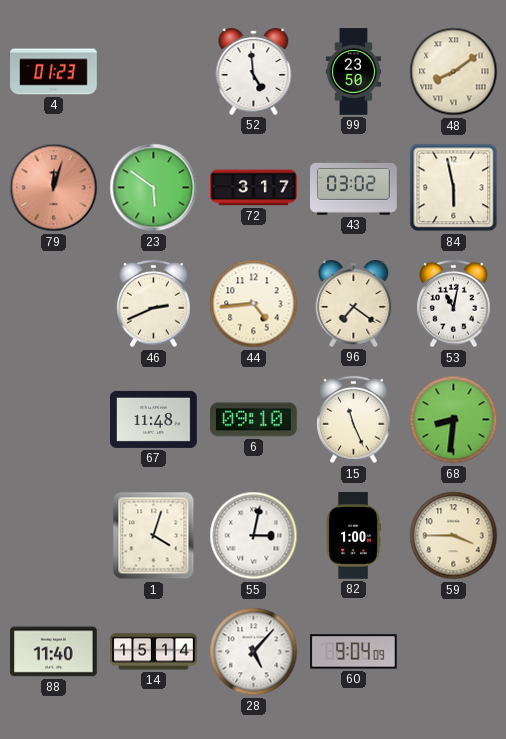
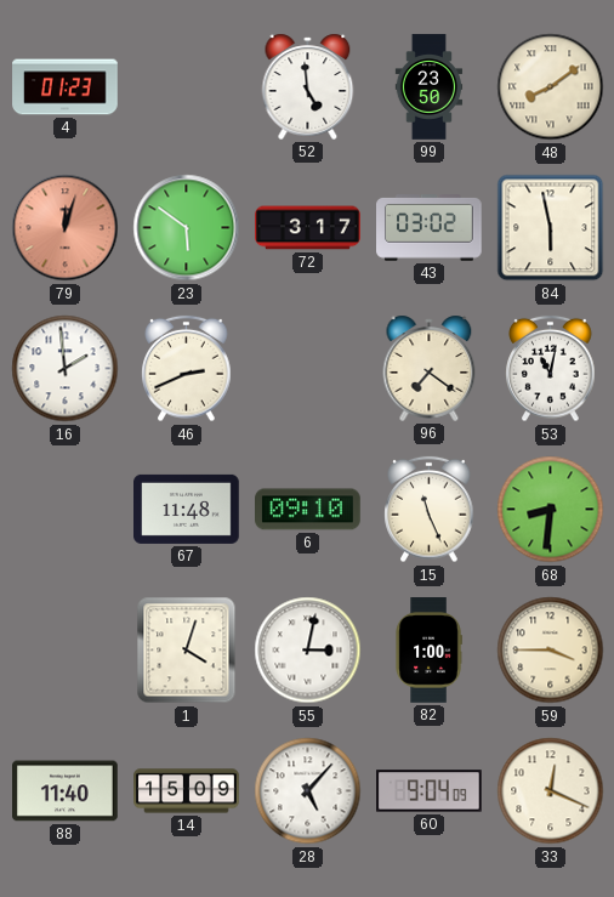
16: none -> 1:59 (66, 369)
44: 4:44 -> none (254, 304)
14: 15:14 -> 15:09 (187, 791)
33: none -> 12:19 (551, 791)
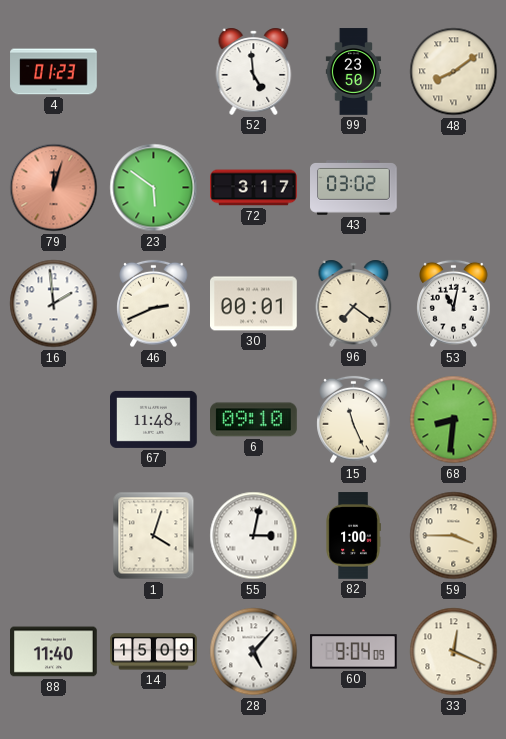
84: 5:58 -> none (551, 228)
30: none -> 00:01 (254, 304)
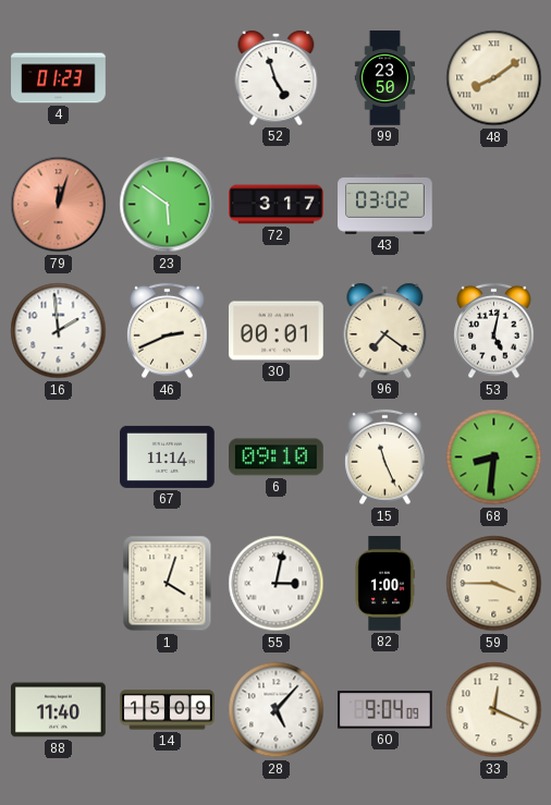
52: 4:59 -> 4:57 (277, 77)
53: 11:02 -> 5:02 (494, 331)
67: 11:48 -> 11:14 (168, 456)
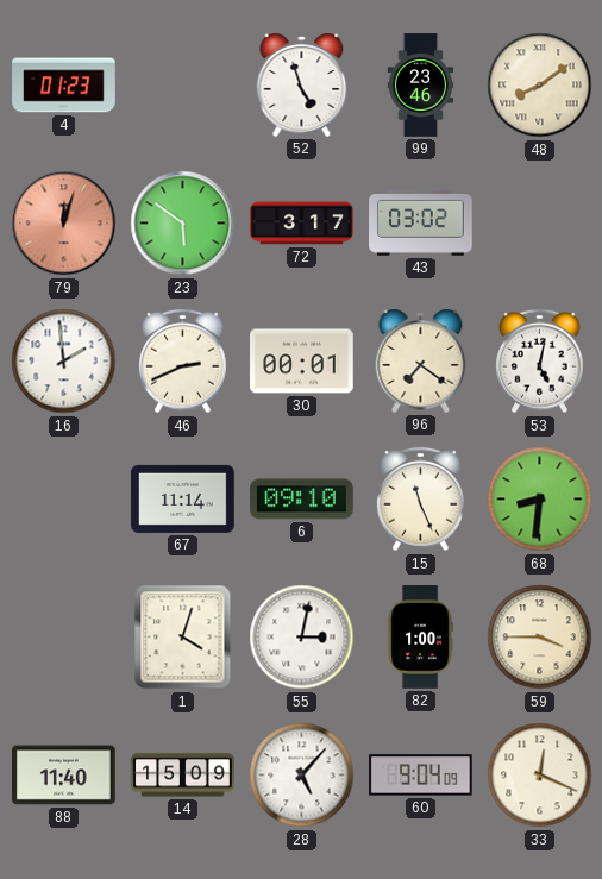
99: 23:50 -> 23:46 (421, 86)
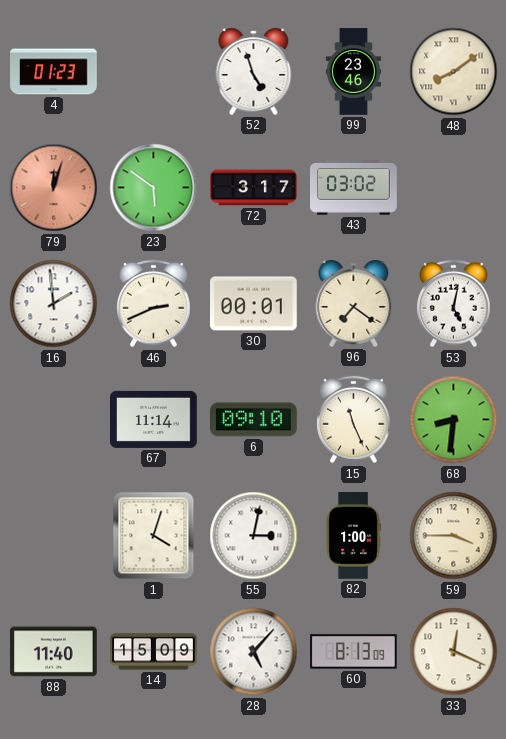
60: 9:04 -> 8:13 (354, 652)
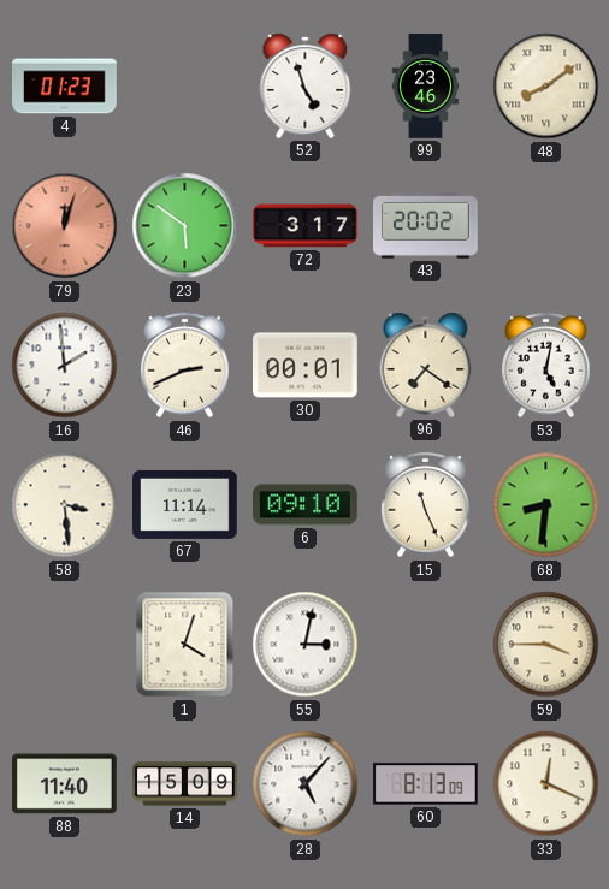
43: 03:02 -> 20:02 (426, 226)
58: none -> 3:29 (65, 505)
82: 1:00 -> none (353, 536)
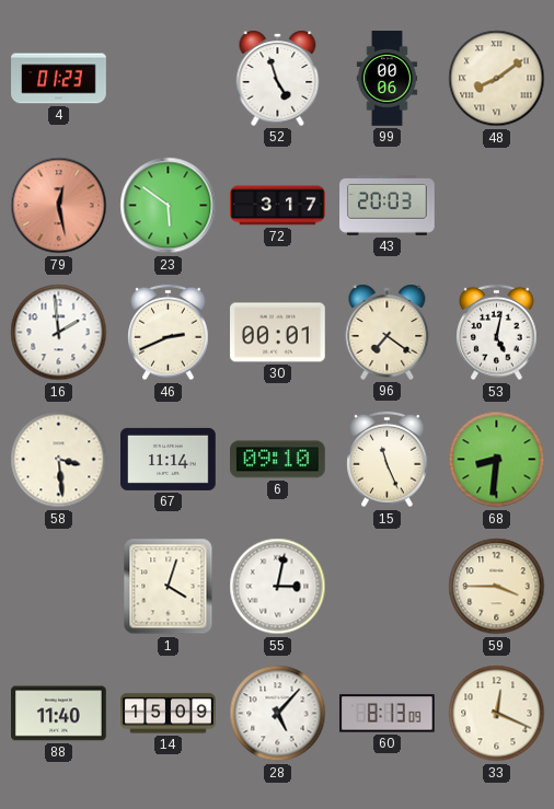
99: 23:46 -> 00:06 (388, 79)
79: 12:03 -> 12:28 (59, 206)
43: 20:02 -> 20:03 (388, 206)
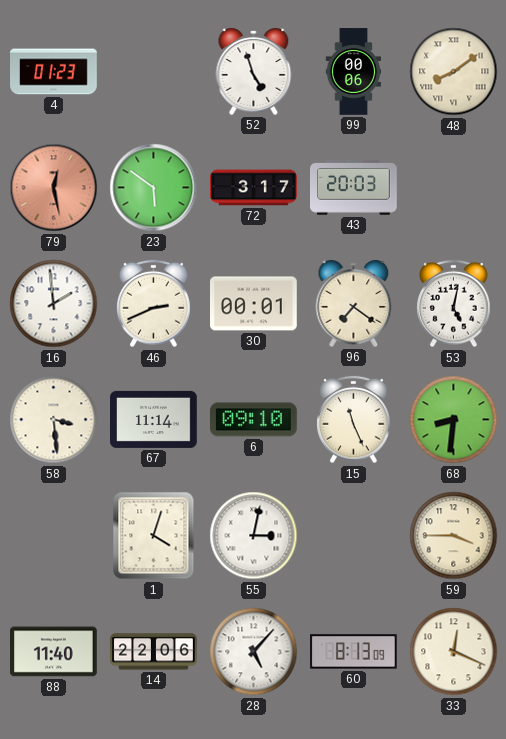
14: 15:09 -> 22:06 (154, 652)
